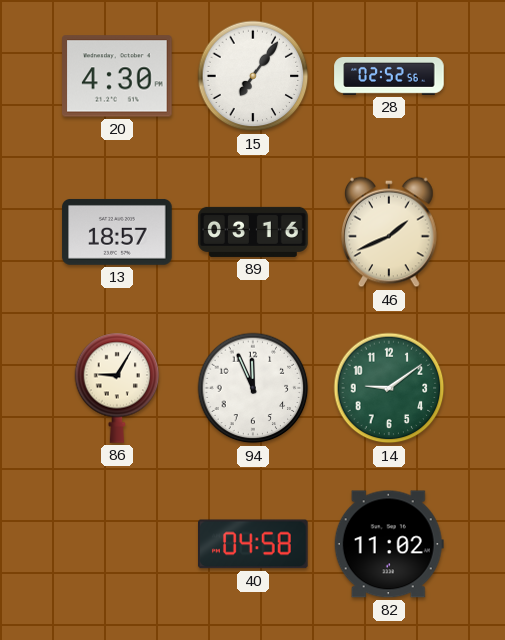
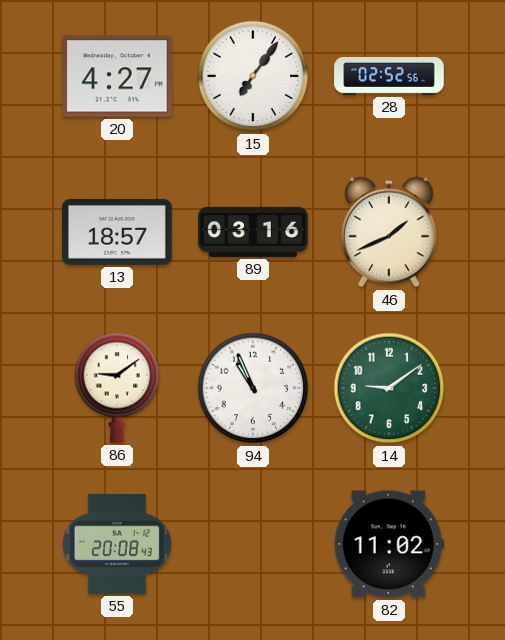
20: 4:30 -> 4:27 (117, 76)
86: 9:05 -> 9:09 (117, 388)
94: 11:56 -> 10:56 (253, 388)
55: none -> 20:08 (117, 544)
40: 04:58 -> none (254, 544)
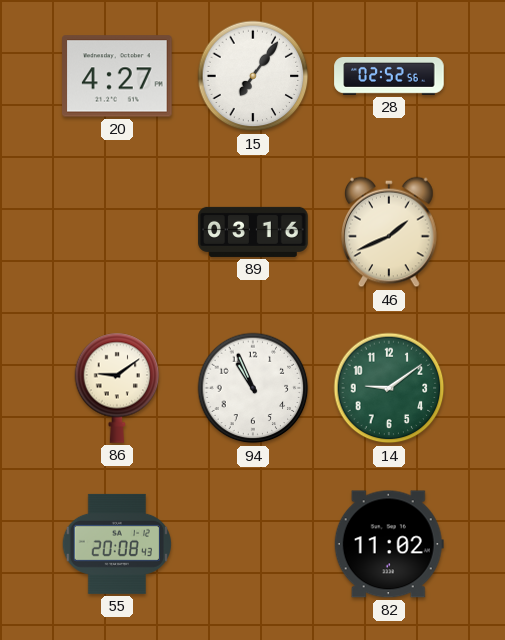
13: 18:57 -> none (117, 232)
